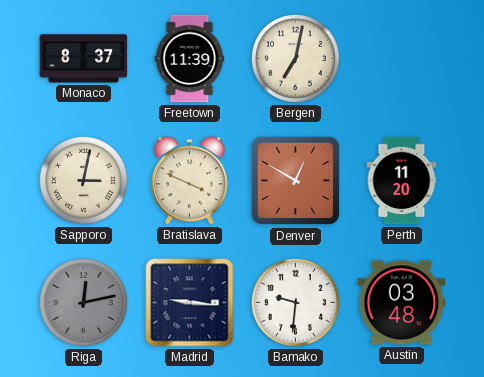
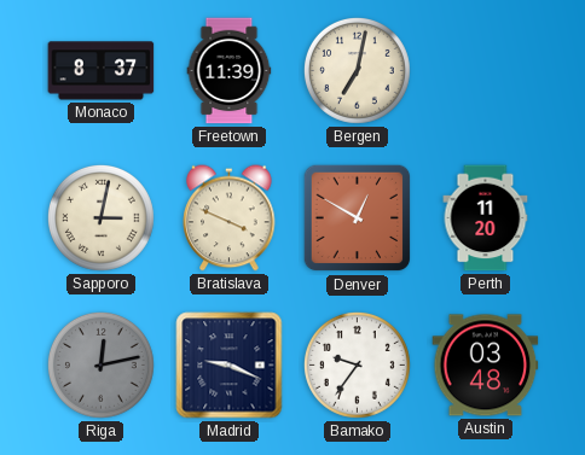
Madrid: 9:16 -> 9:19 (230, 366)
Bamako: 9:31 -> 9:36 (357, 364)
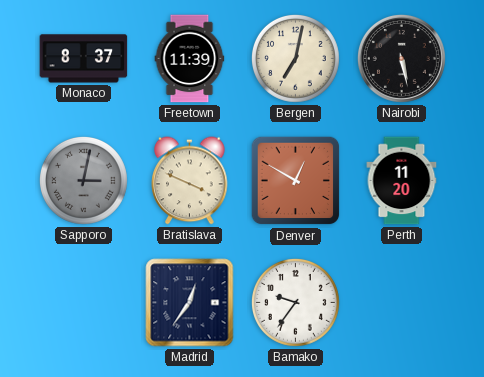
Nairobi: none -> 5:28 (401, 58)
Sapporo dial: cream -> grey (83, 180)
Riga: 12:13 -> none (100, 364)
Madrid: 9:19 -> 12:36 (190, 303)
Austin: 03:48 -> none (486, 366)
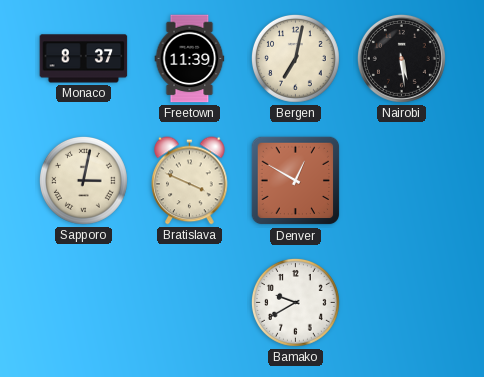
Nairobi: 5:28 -> 5:29 (401, 58)
Sapporo dial: grey -> cream (83, 180)
Perth: 11:20 -> none (402, 181)
Madrid: 12:36 -> none (190, 303)
Bamako: 9:36 -> 9:40 (295, 302)
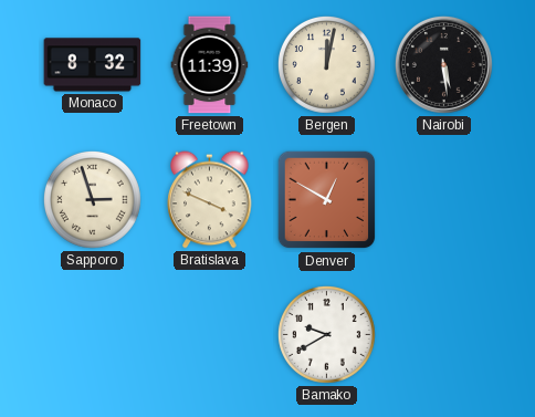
Monaco: 8:37 -> 8:32 (93, 65)
Bergen: 7:02 -> 12:02 (326, 64)
Sapporo: 3:02 -> 2:57 (92, 199)
